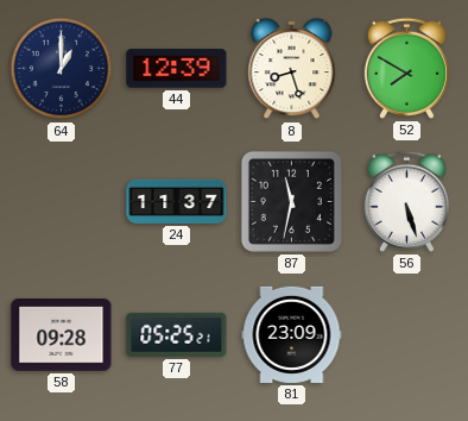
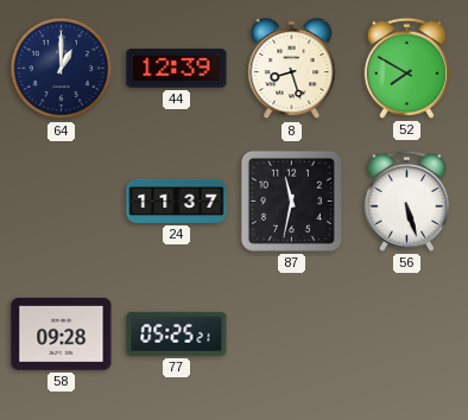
81: 23:09 -> none (292, 334)
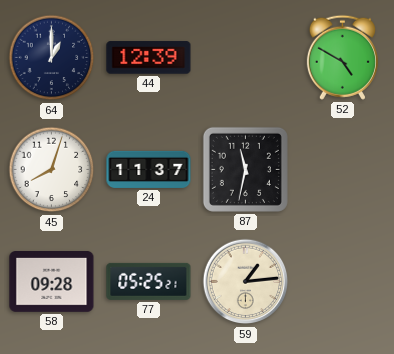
8: 8:27 -> none (292, 70)
52: 7:50 -> 4:50 (342, 57)
45: none -> 8:03 (52, 170)
56: 5:27 -> none (406, 201)
59: none -> 1:14 (246, 282)
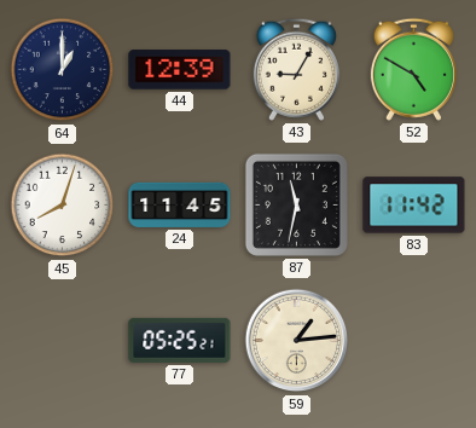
43: none -> 9:05 (296, 69)
24: 11:37 -> 11:45 (180, 204)
83: none -> 11:42 (414, 206)
58: 09:28 -> none (52, 282)
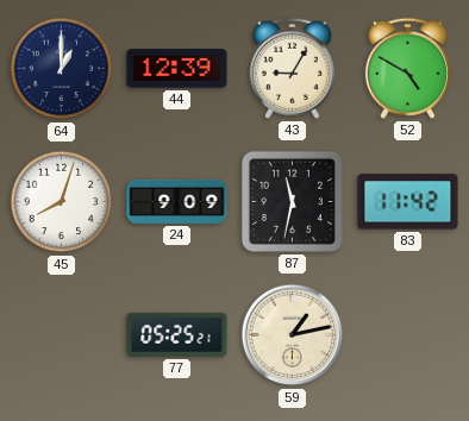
24: 11:45 -> 9:09 (177, 201)
59: 1:14 -> 1:13 (293, 335)
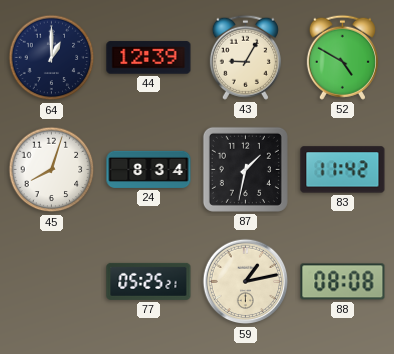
24: 9:09 -> 8:34 (149, 169)
87: 11:32 -> 1:32 (245, 169)
88: none -> 08:08 (343, 282)
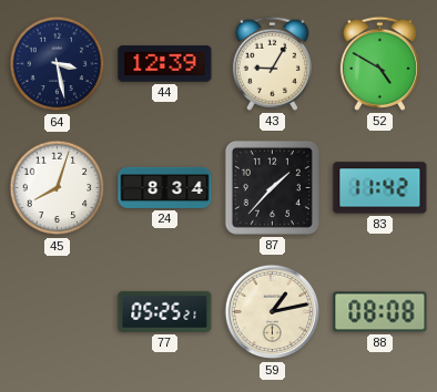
64: 1:00 -> 3:28 (58, 64)
87: 1:32 -> 1:37 (272, 187)
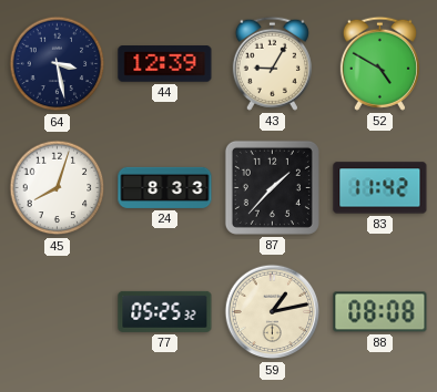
24: 8:34 -> 8:33 (165, 187)
77: 05:25:21 -> 05:25:32 (165, 311)
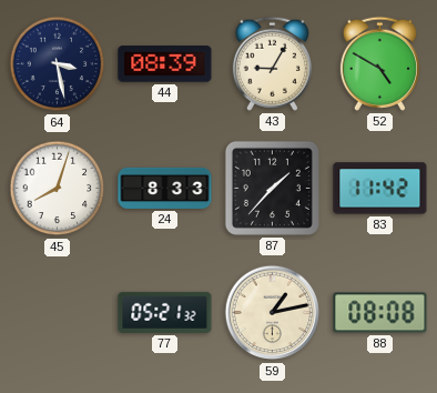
44: 12:39 -> 08:39 (165, 64)
77: 05:25 -> 05:21 (165, 312)
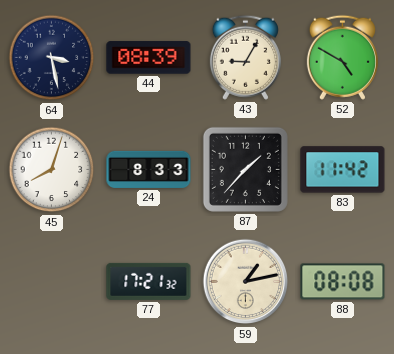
77: 05:21 -> 17:21 (149, 281)
